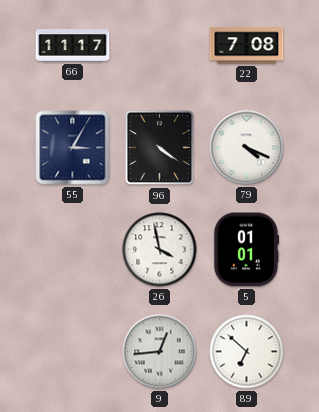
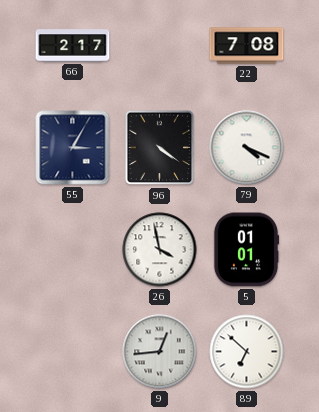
66: 11:17 -> 2:17 (73, 46)
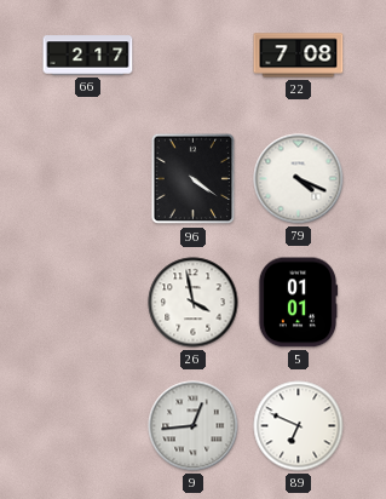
55: 3:05 -> none (73, 148)
89: 6:52 -> 6:49 (299, 426)
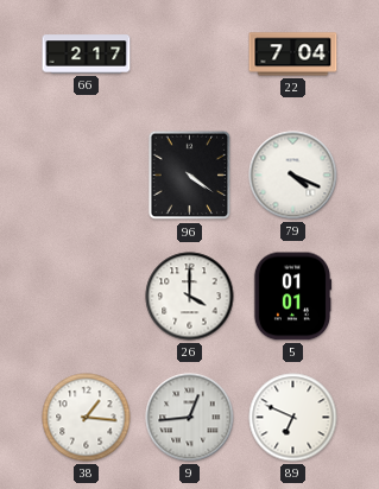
22: 7:08 -> 7:04 (293, 55)
26: 3:58 -> 4:00 (190, 297)
38: none -> 1:16 (87, 418)
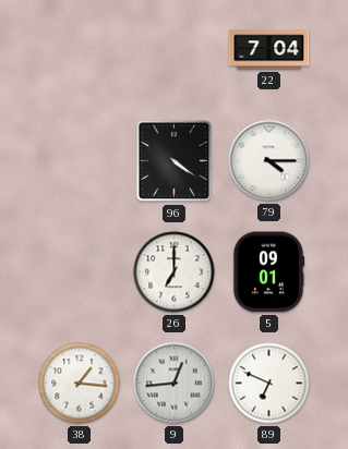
66: 2:17 -> none (87, 55)
79: 4:19 -> 4:15 (269, 161)
26: 4:00 -> 7:00 (175, 272)
5: 01:01 -> 09:01 (268, 272)
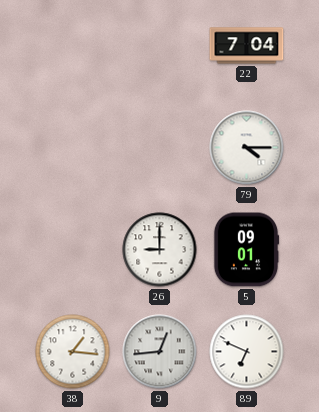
96: 4:21 -> none (175, 161)
26: 7:00 -> 9:00 (160, 250)
